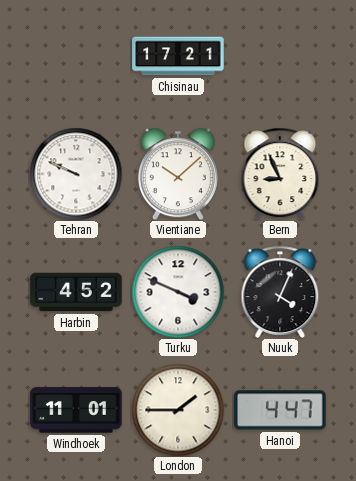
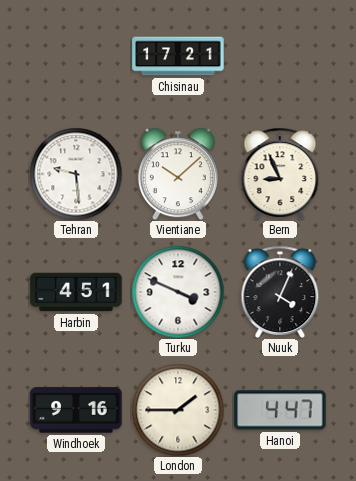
Tehran: 9:49 -> 9:29 (76, 174)
Harbin: 4:52 -> 4:51 (76, 292)
Windhoek: 11:01 -> 9:16 (76, 410)
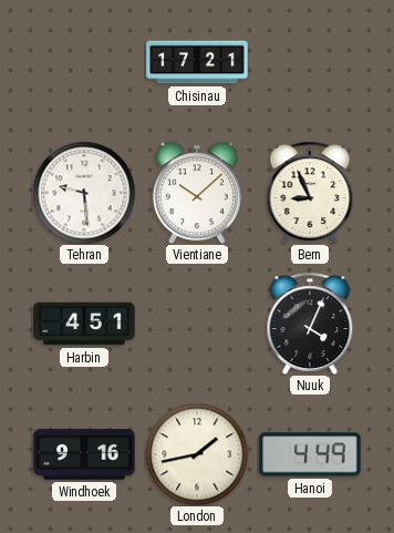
Turku: 3:49 -> none (178, 292)
London: 1:45 -> 1:43 (197, 454)
Hanoi: 4:47 -> 4:49 (310, 454)
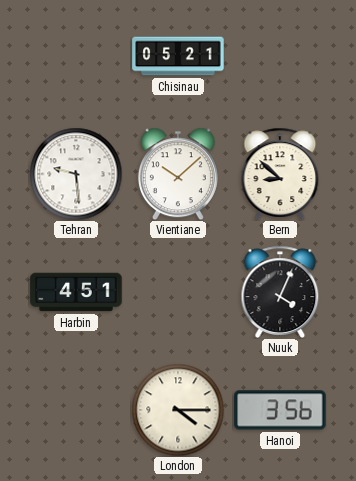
Chisinau: 17:21 -> 05:21 (178, 56)
Bern: 8:56 -> 8:52 (280, 174)
Windhoek: 9:16 -> none (84, 454)
London: 1:43 -> 4:15 (178, 410)
Hanoi: 4:49 -> 3:56 (280, 410)
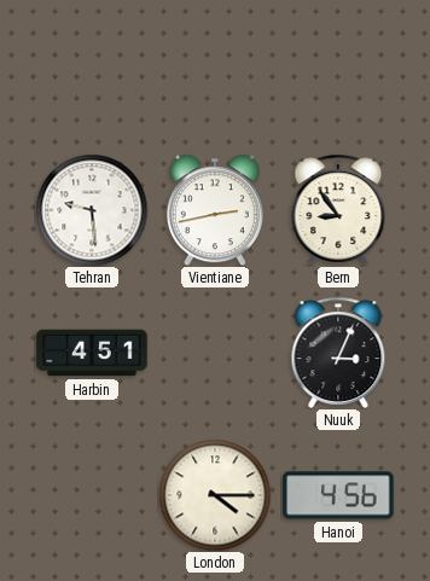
Chisinau: 05:21 -> none (178, 56)
Vientiane: 10:08 -> 2:43 (215, 210)
Bern: 8:52 -> 8:54 (338, 210)
Nuuk: 4:04 -> 3:04 (338, 353)
Hanoi: 3:56 -> 4:56 (338, 495)
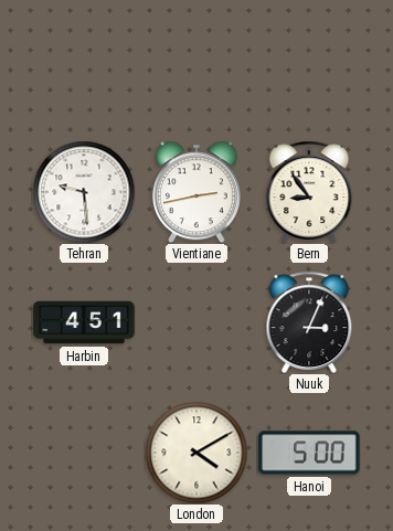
London: 4:15 -> 4:10 (197, 453)
Hanoi: 4:56 -> 5:00 (309, 453)
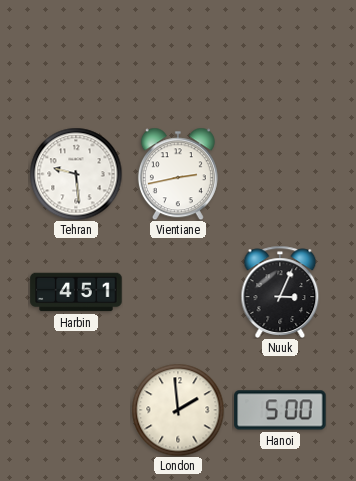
Bern: 8:54 -> none (309, 192)
London: 4:10 -> 1:59 (178, 410)
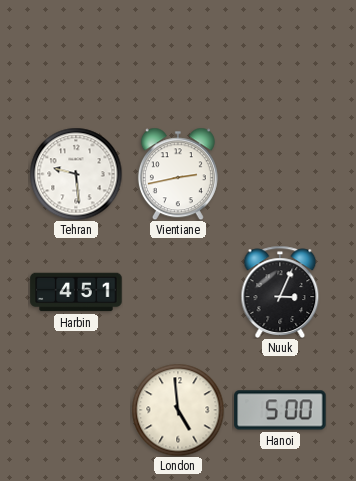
London: 1:59 -> 4:59 (178, 410)
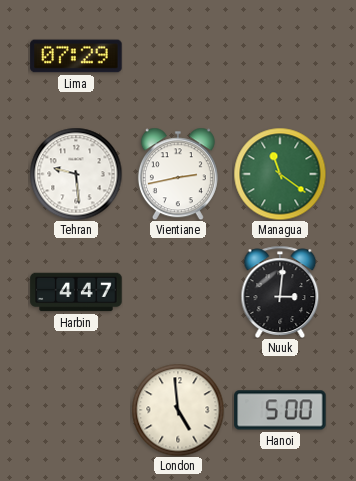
Lima: none -> 07:29 (76, 56)
Managua: none -> 11:21 (280, 174)
Harbin: 4:51 -> 4:47 (76, 292)
Nuuk: 3:04 -> 3:01 (280, 292)
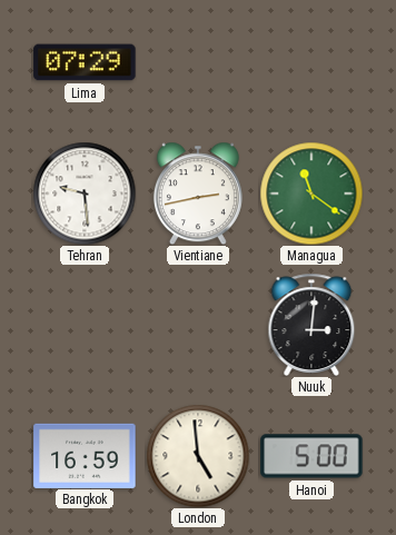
Harbin: 4:47 -> none (76, 292)
Bangkok: none -> 16:59 (85, 455)
